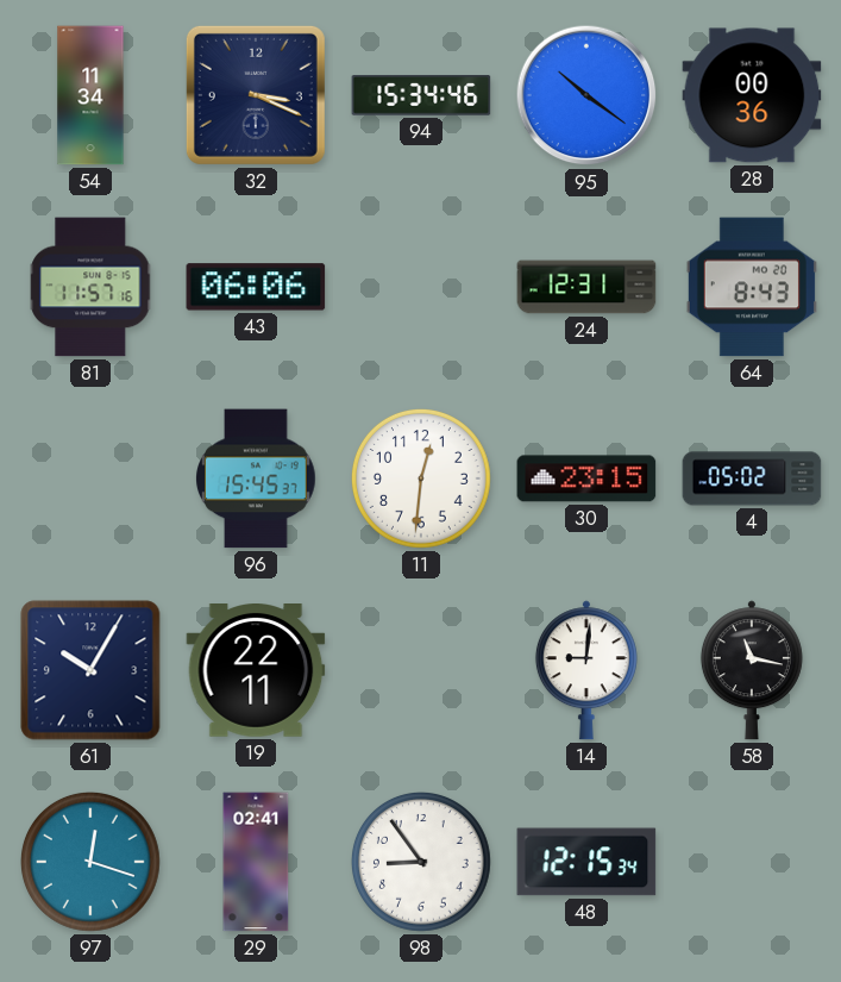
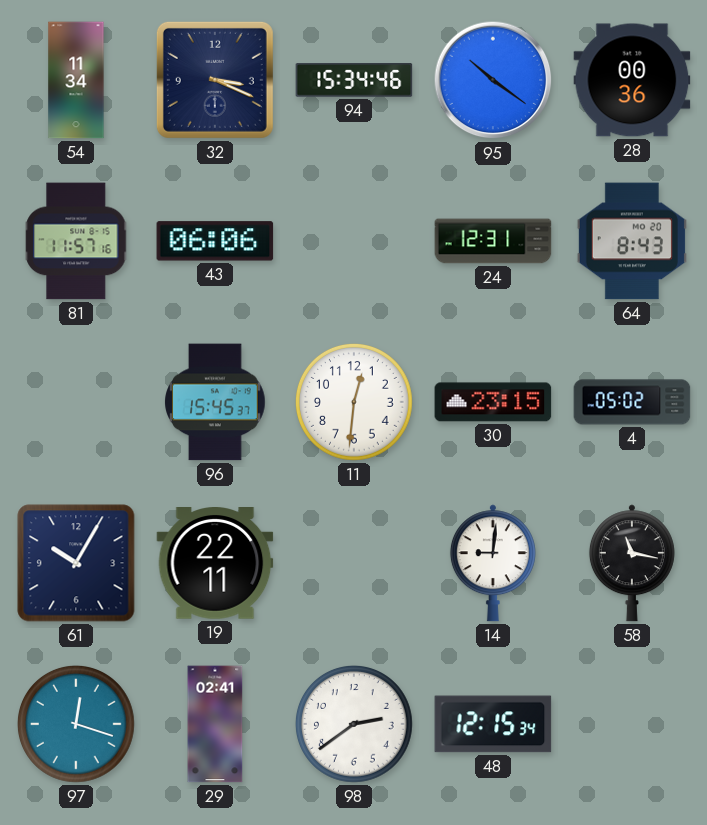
98: 8:54 -> 2:39 (355, 725)
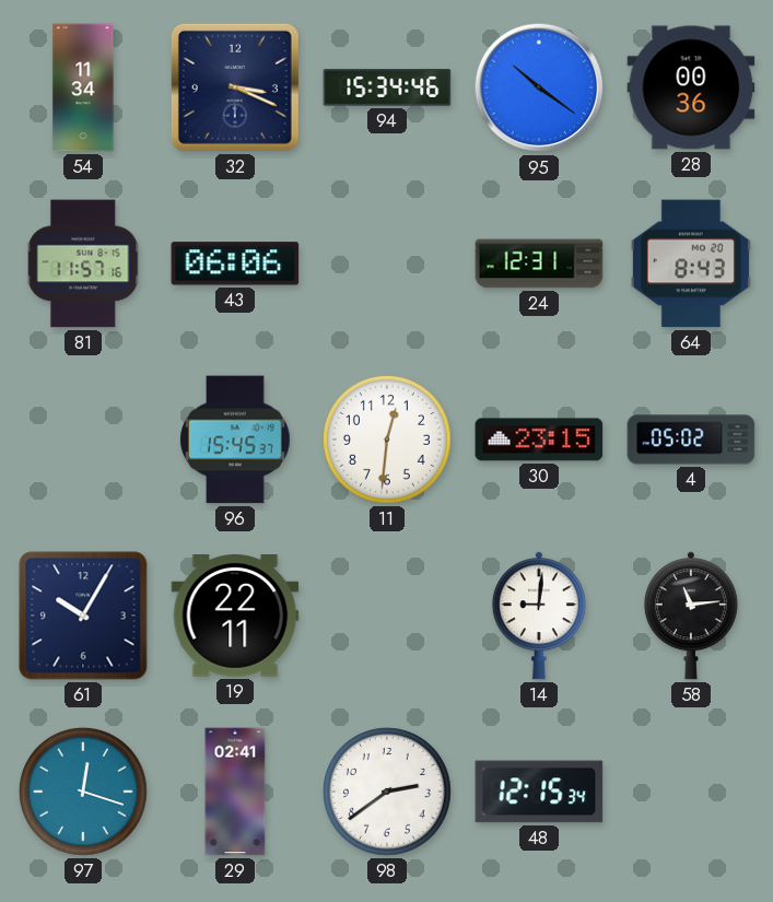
58: 11:17 -> 11:14 (691, 616)
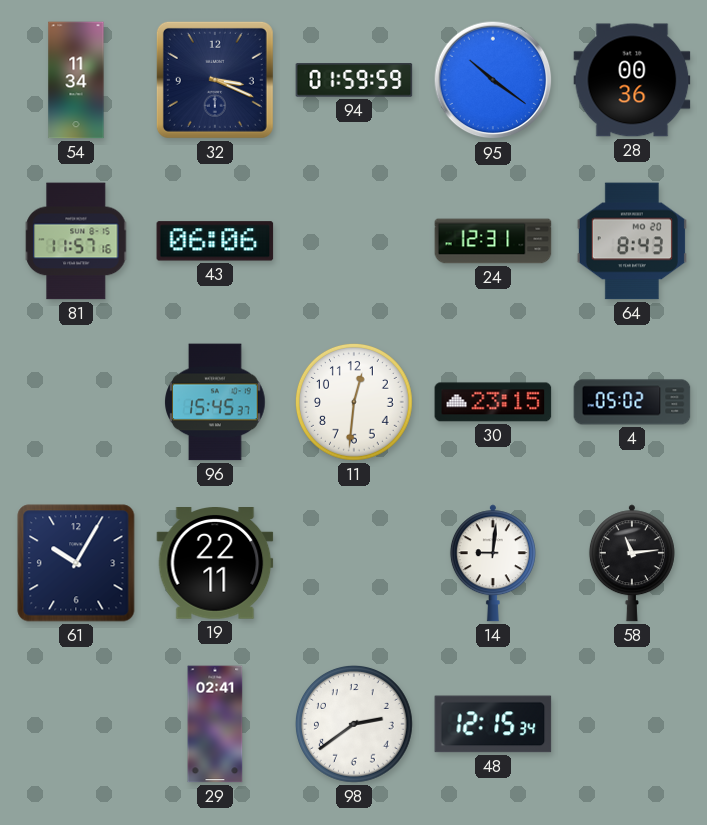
94: 15:34 -> 01:59 (354, 80)
97: 12:18 -> none (84, 793)
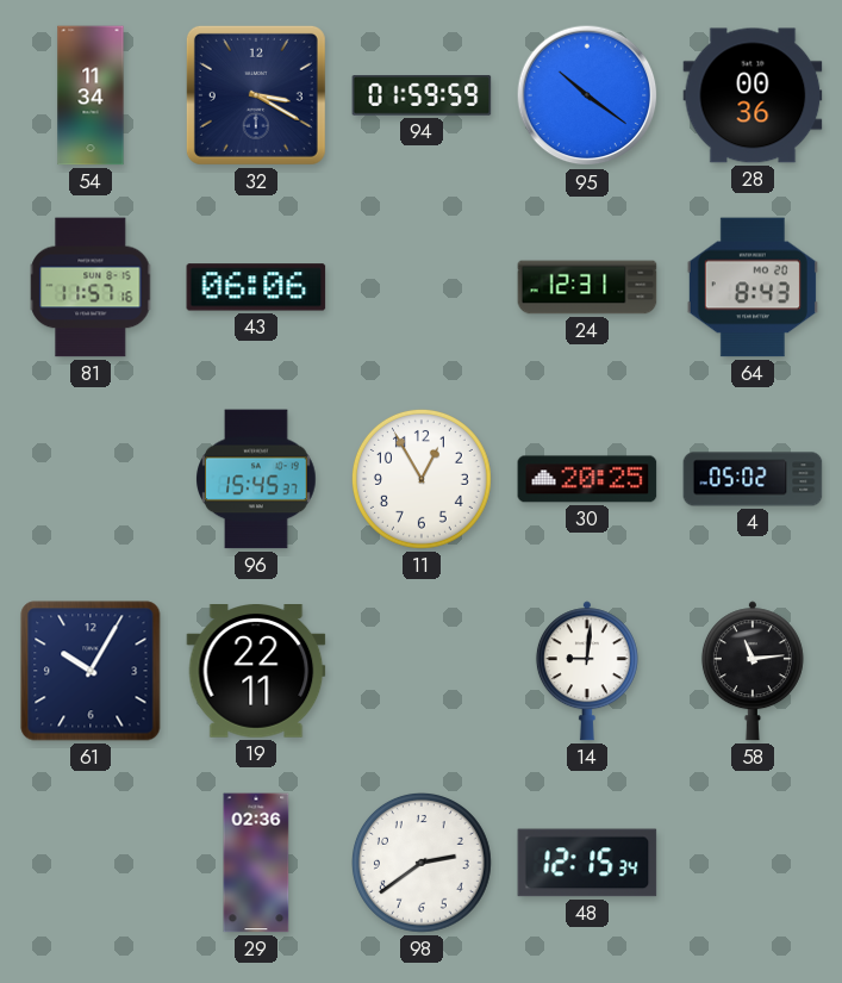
32: 3:19 -> 3:20 (256, 95)
11: 12:31 -> 12:55 (423, 480)
30: 23:15 -> 20:25 (587, 479)
29: 02:41 -> 02:36 (256, 863)
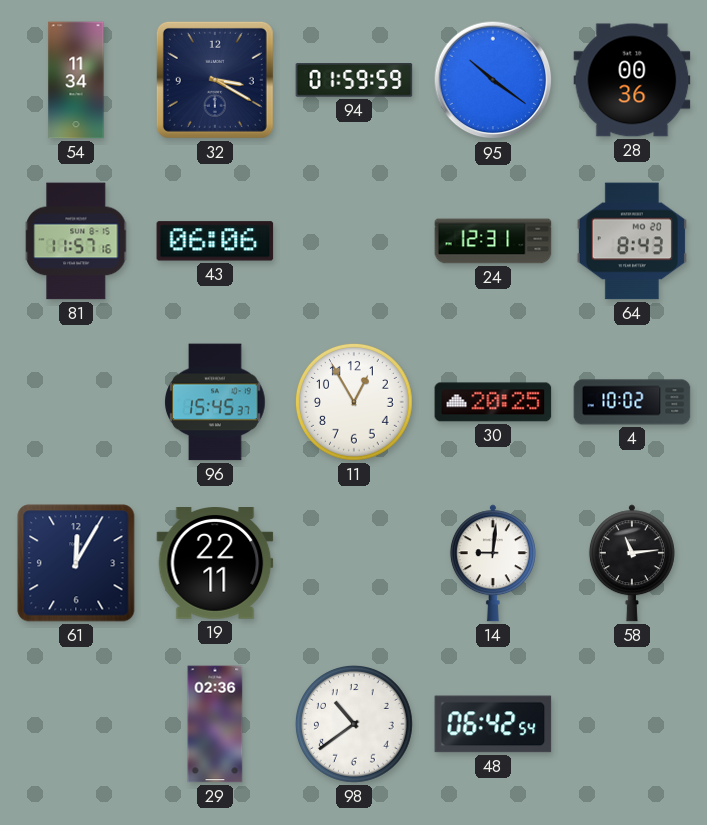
4: 05:02 -> 10:02 (632, 402)
61: 10:05 -> 12:05 (76, 563)
98: 2:39 -> 10:39 (355, 725)
48: 12:15 -> 06:42 (493, 724)
